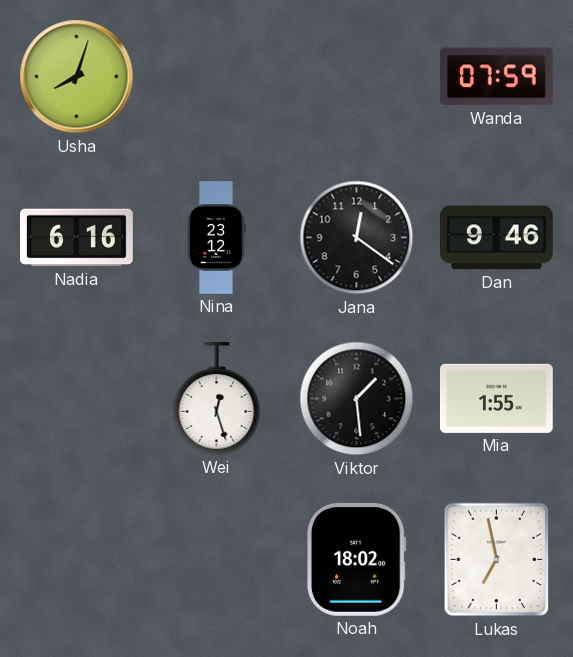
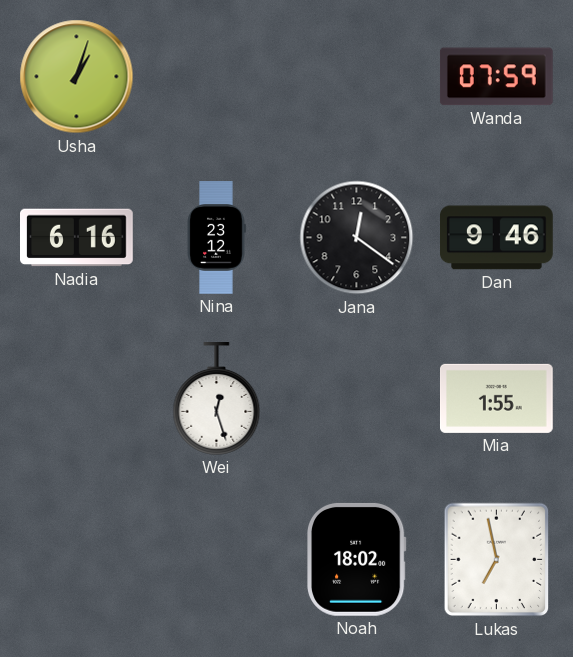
Usha: 8:03 -> 1:03 (77, 77)
Viktor: 1:29 -> none (357, 399)
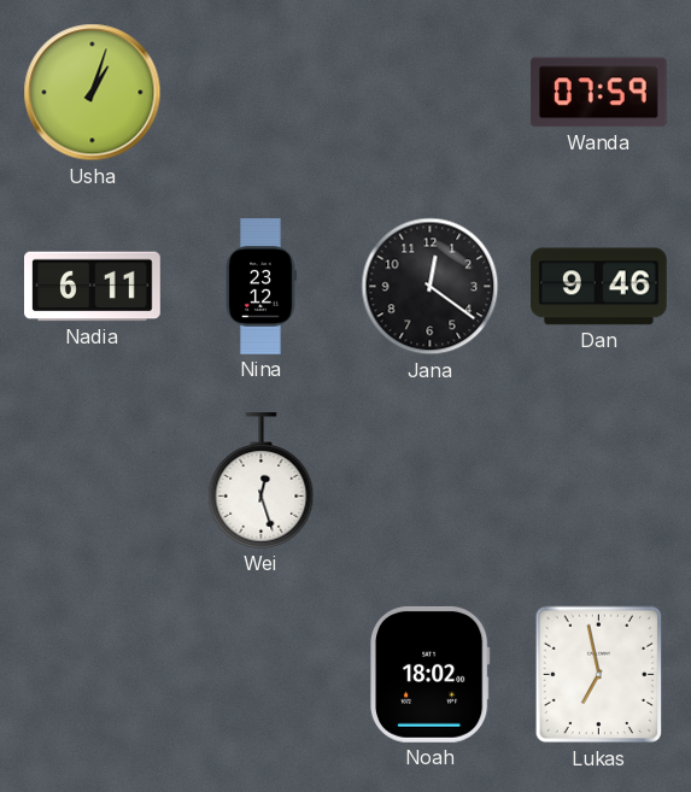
Nadia: 6:16 -> 6:11 (93, 287)
Mia: 1:55 -> none (497, 398)
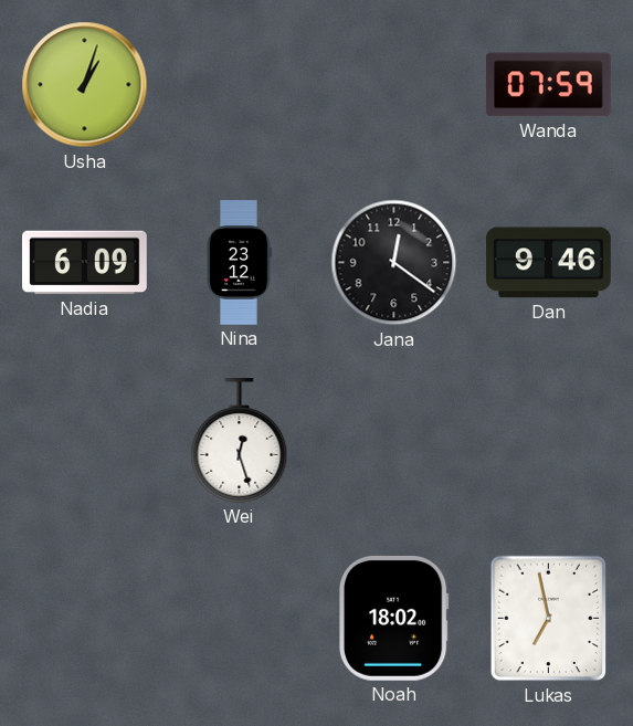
Nadia: 6:11 -> 6:09 (85, 263)
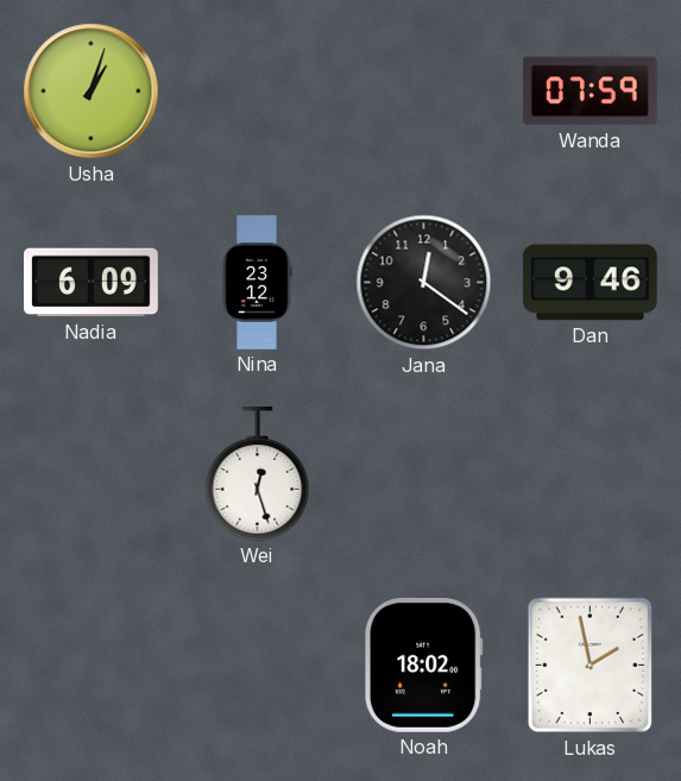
Lukas: 6:58 -> 1:58 (591, 666)
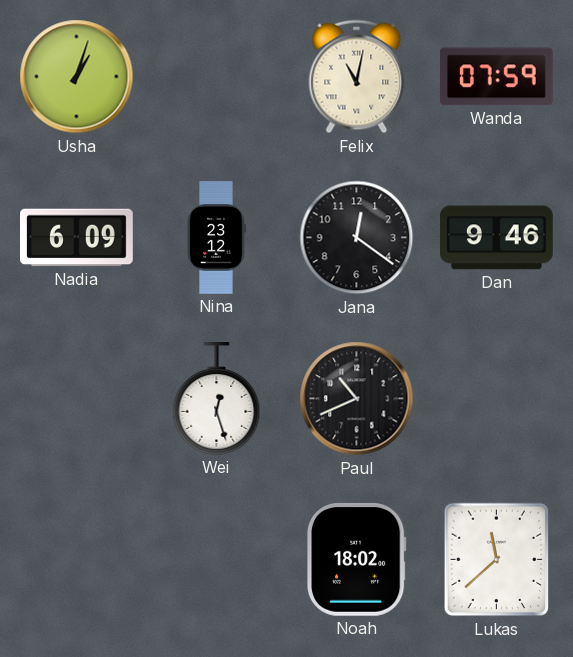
Felix: none -> 11:02 (357, 77)
Paul: none -> 10:41 (357, 399)
Lukas: 1:58 -> 11:38 (497, 560)
